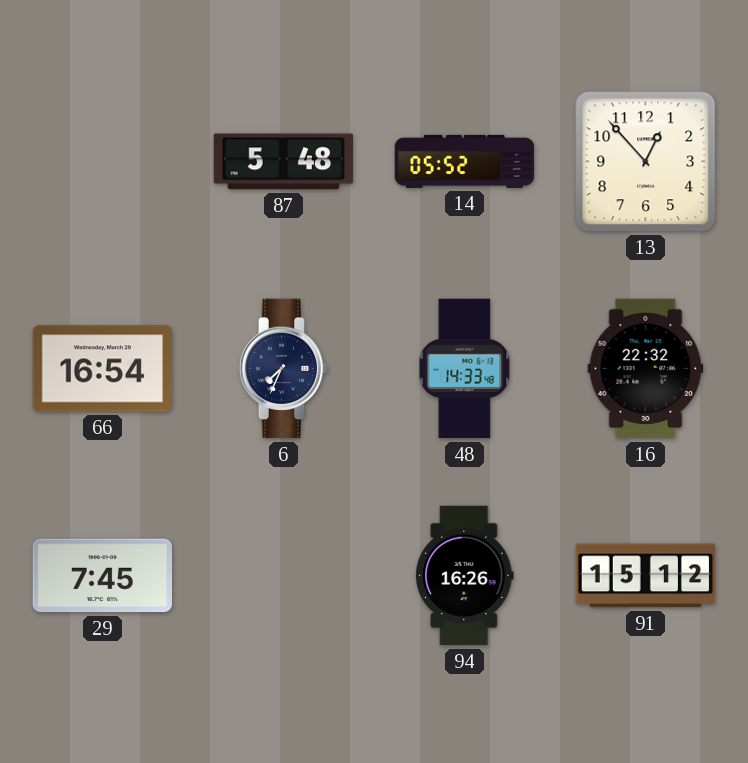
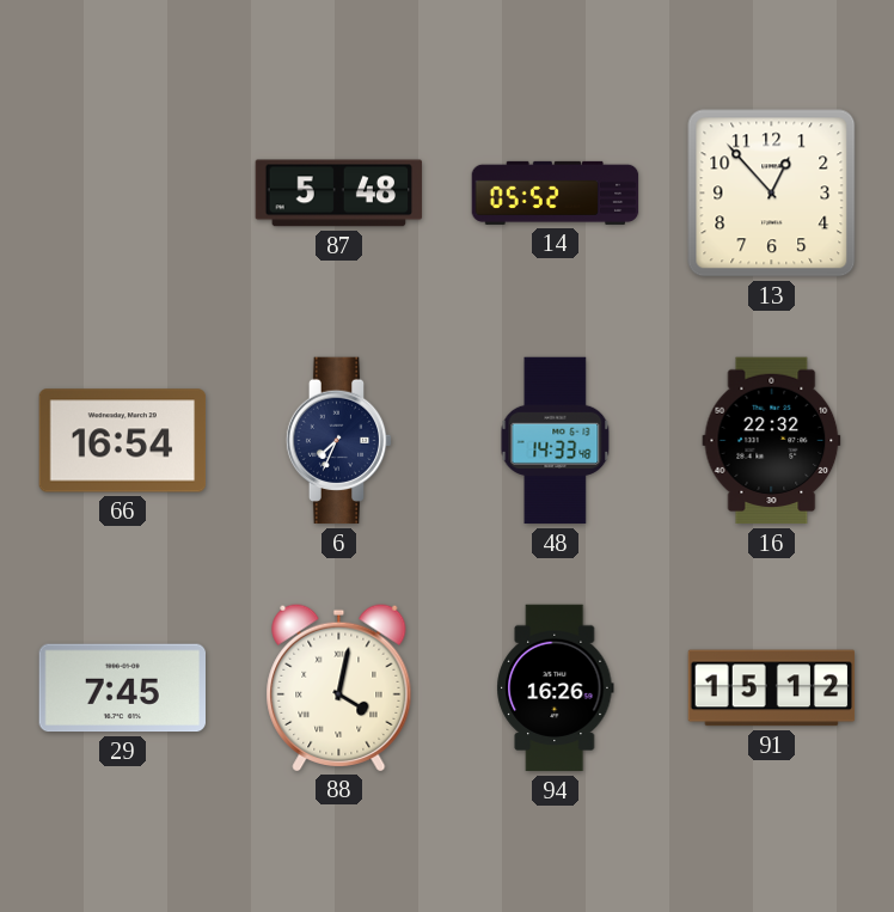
88: none -> 4:02 (339, 687)
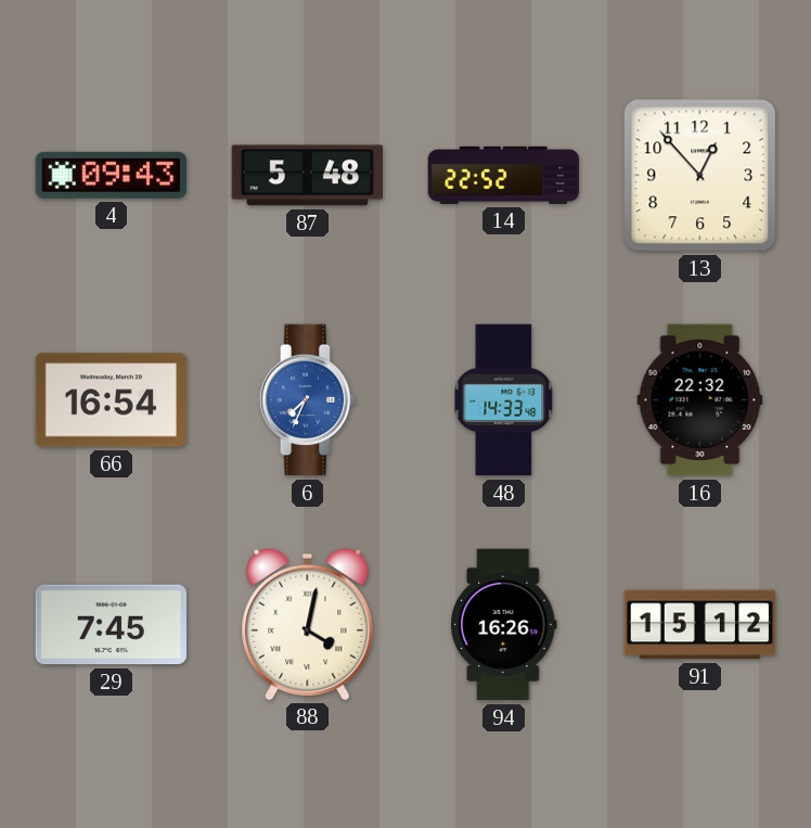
4: none -> 09:43 (111, 175)
14: 05:52 -> 22:52 (504, 175)
6 dial: navy -> blue (308, 400)
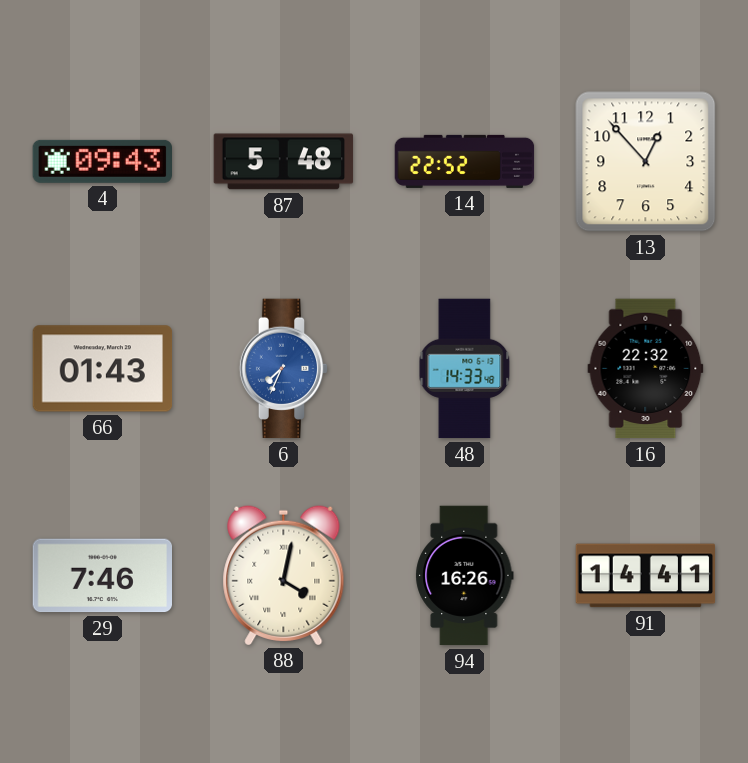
66: 16:54 -> 01:43 (103, 369)
29: 7:45 -> 7:46 (102, 576)
91: 15:12 -> 14:41 (646, 576)
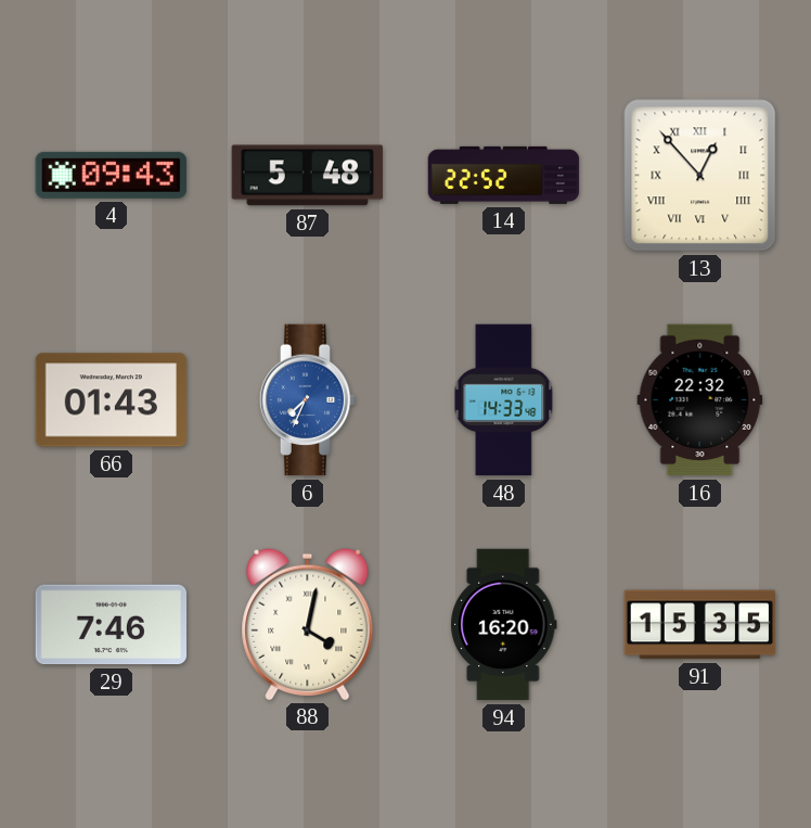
13 numerals: Arabic -> Roman (700, 176)
94: 16:26 -> 16:20 (504, 625)
91: 14:41 -> 15:35 (700, 625)
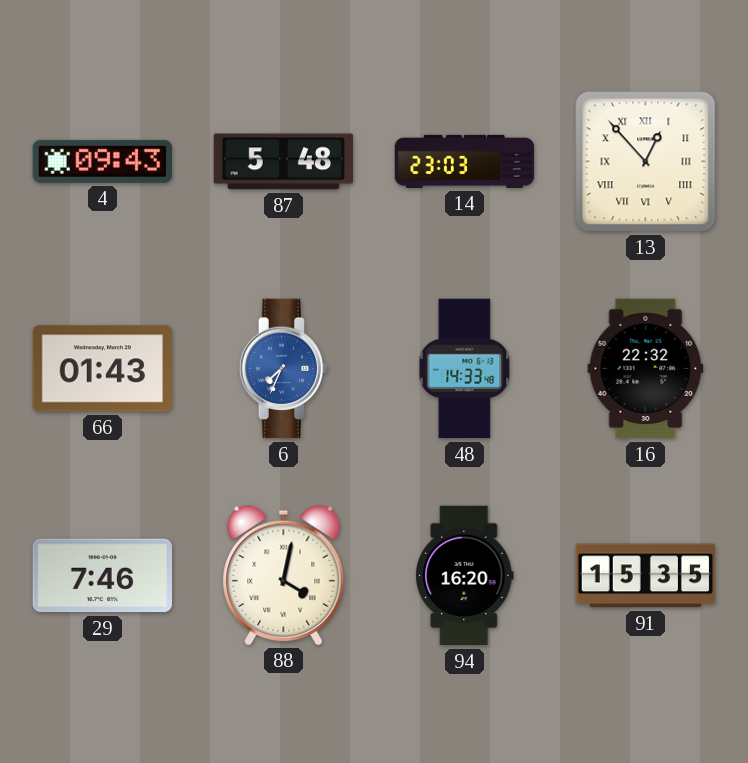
14: 22:52 -> 23:03 (465, 161)
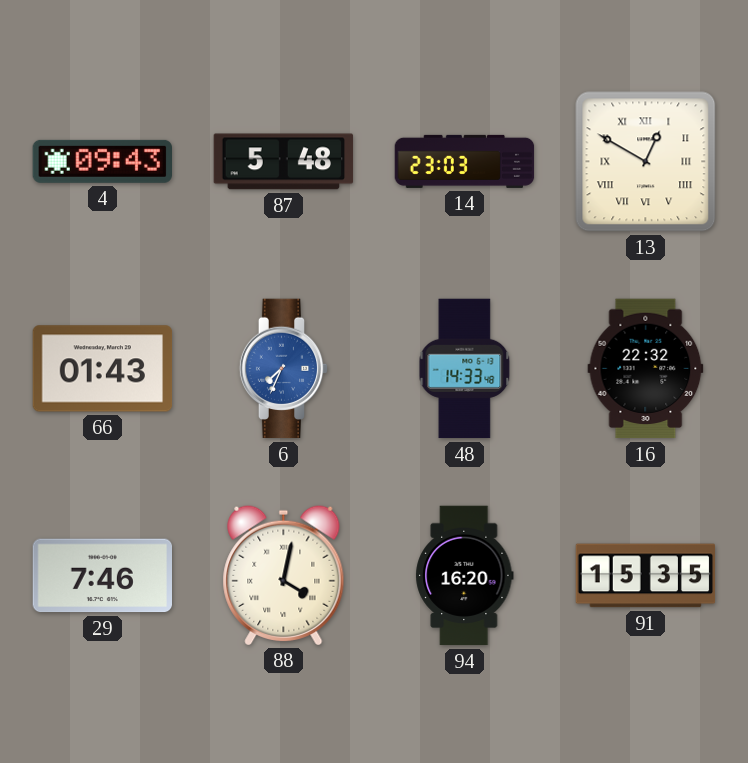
13: 12:53 -> 12:50 (646, 162)
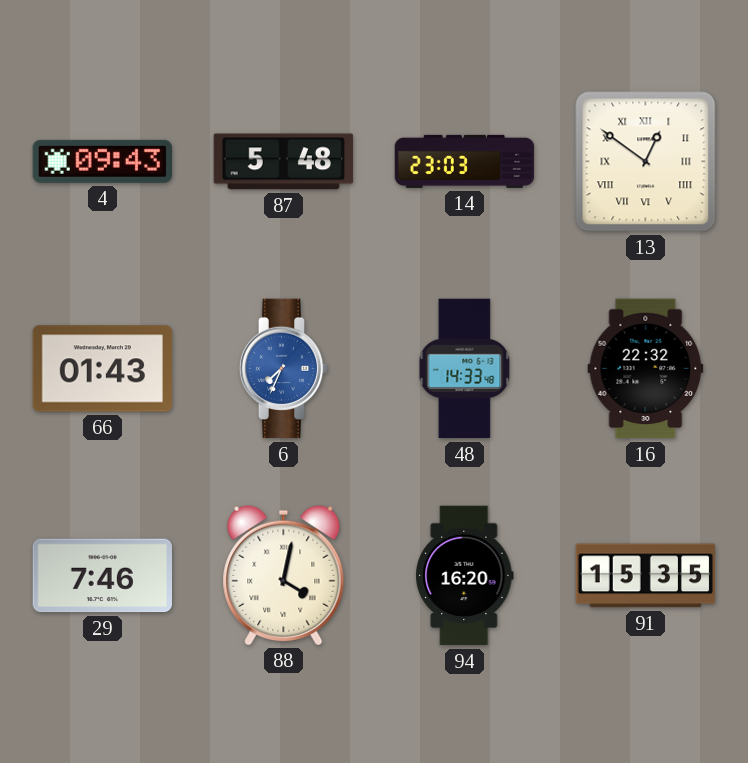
13: 12:50 -> 12:51 (646, 162)
